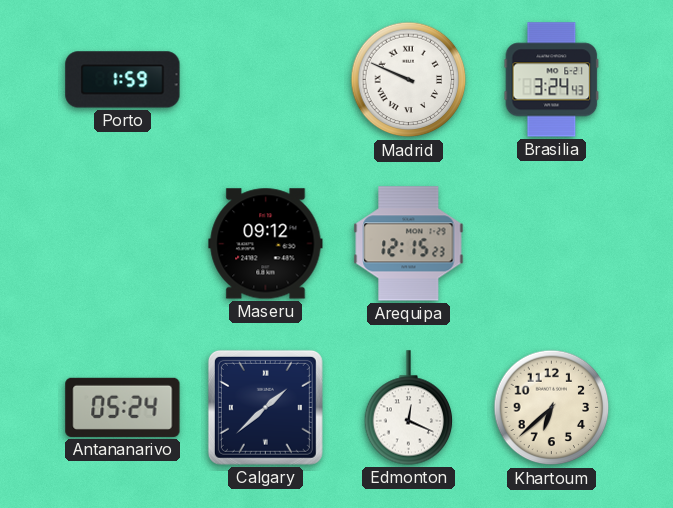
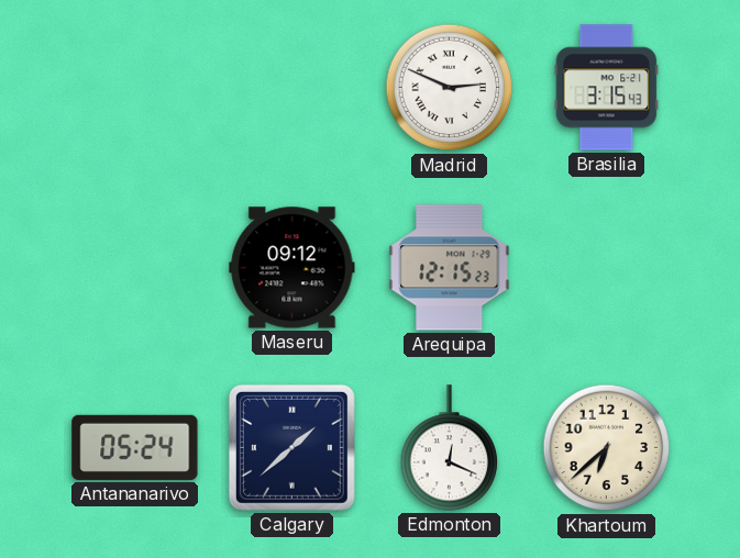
Porto: 1:59 -> none (123, 80)
Madrid: 9:49 -> 2:49 (450, 88)
Brasilia: 3:24 -> 3:15 (607, 88)
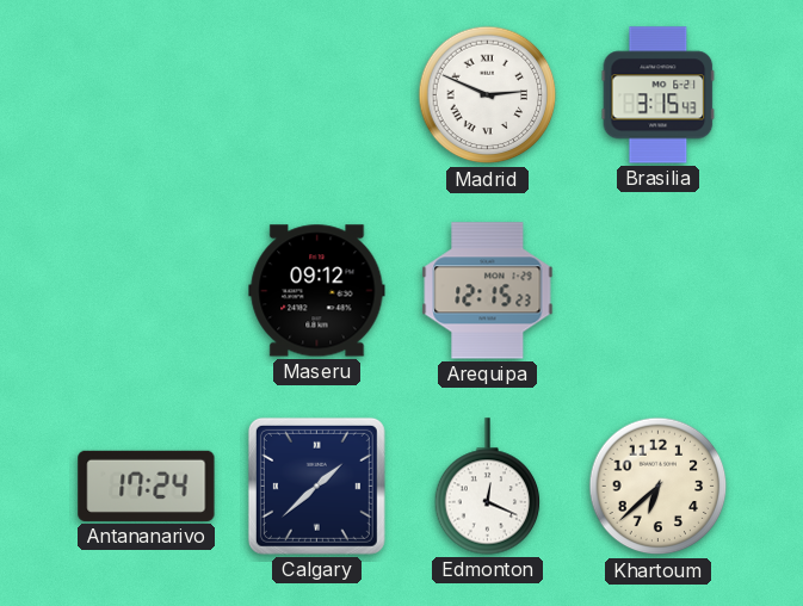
Antananarivo: 05:24 -> 17:24 (147, 486)
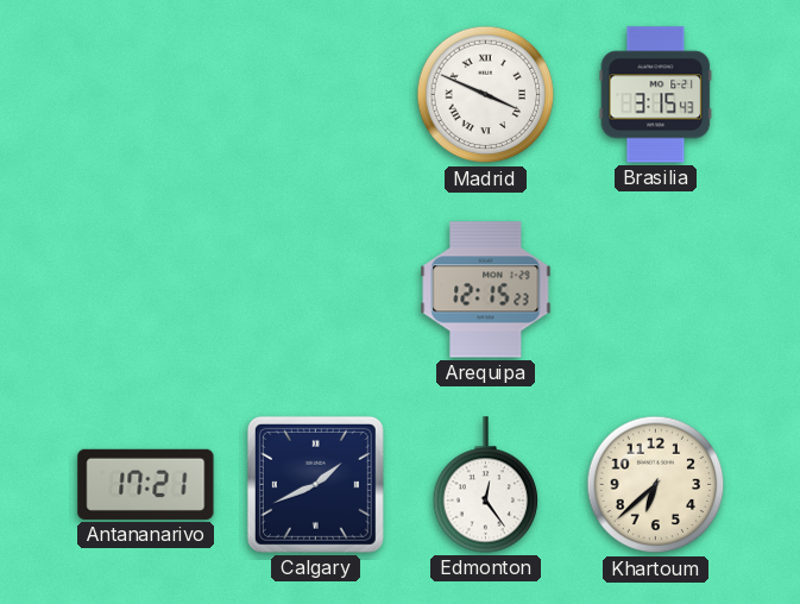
Madrid: 2:49 -> 3:49 (486, 95)
Maseru: 09:12 -> none (317, 291)
Antananarivo: 17:24 -> 17:21 (146, 484)
Calgary: 1:38 -> 1:41 (315, 484)
Edmonton: 12:19 -> 12:24 (486, 485)
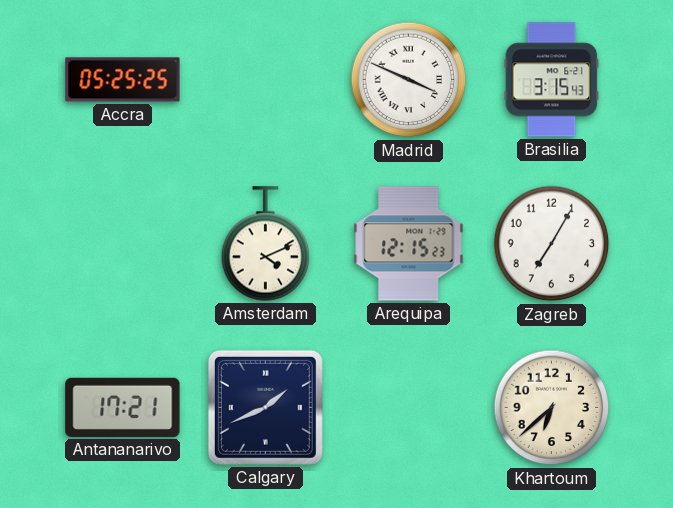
Accra: none -> 05:25 (123, 80)
Amsterdam: none -> 4:11 (266, 244)
Zagreb: none -> 7:05 (552, 244)
Edmonton: 12:24 -> none (486, 485)
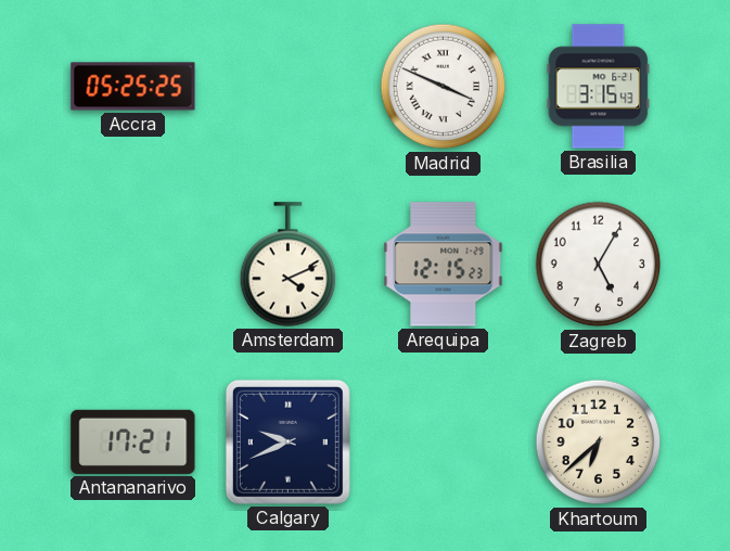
Zagreb: 7:05 -> 5:05 (599, 265)
Calgary: 1:41 -> 9:41 (287, 441)
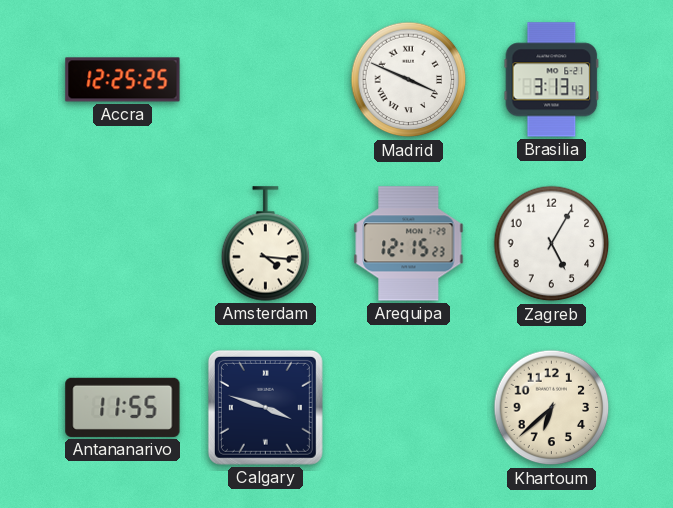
Accra: 05:25 -> 12:25 (123, 80)
Brasilia: 3:15 -> 3:13 (552, 80)
Amsterdam: 4:11 -> 4:16 (266, 244)
Antananarivo: 17:21 -> 11:55 (123, 407)
Calgary: 9:41 -> 3:48 (265, 407)
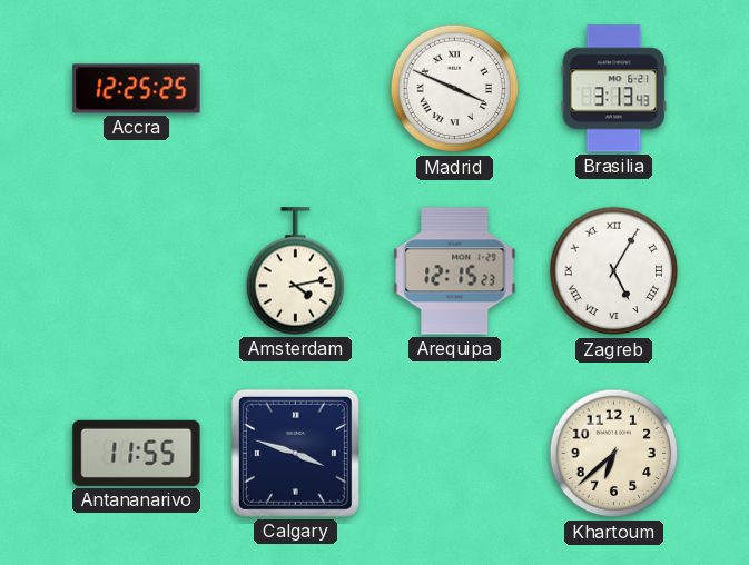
Amsterdam: 4:16 -> 4:13 (296, 271)
Zagreb numerals: Arabic -> Roman (614, 271)
